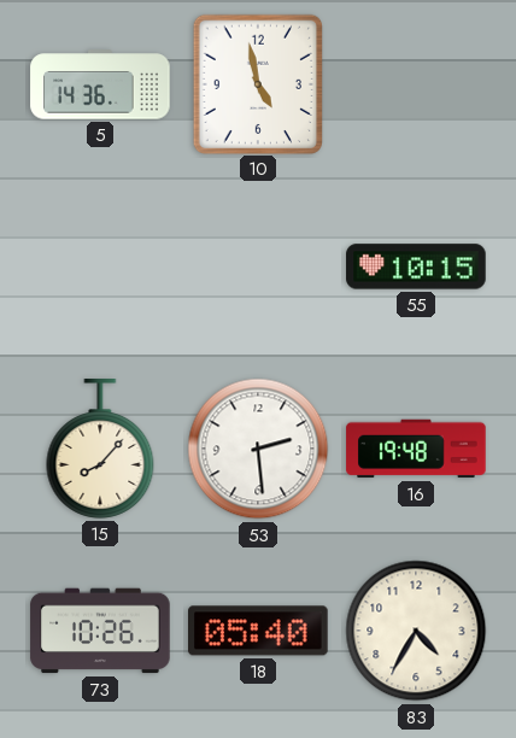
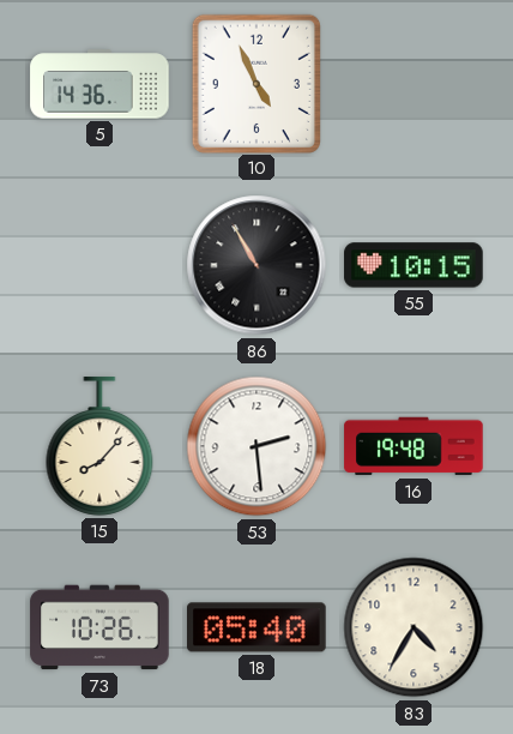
10: 4:58 -> 4:56 (255, 83)
86: none -> 10:55 (256, 265)
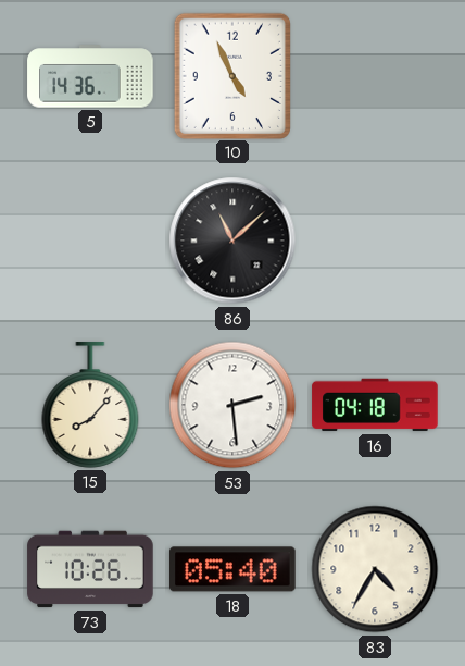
86: 10:55 -> 11:08 (232, 240)
55: 10:15 -> none (414, 265)
16: 19:48 -> 04:18 (375, 405)
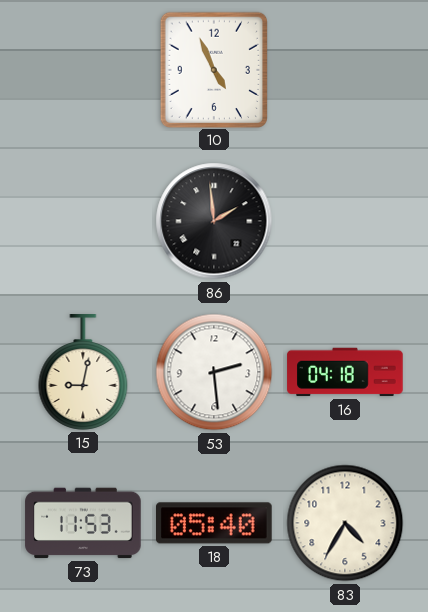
5: 14:36 -> none (90, 76)
86: 11:08 -> 1:59 (214, 221)
15: 8:07 -> 9:02 (83, 372)
73: 10:26 -> 11:53 (83, 523)
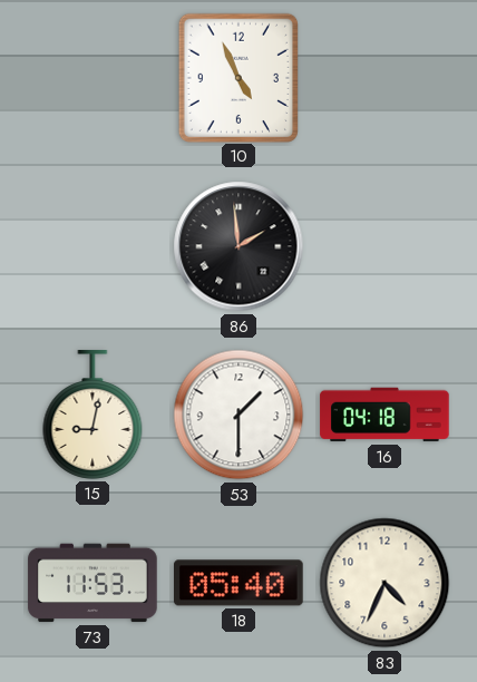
53: 2:29 -> 1:30 (238, 415)
83: 4:35 -> 4:34 (384, 583)
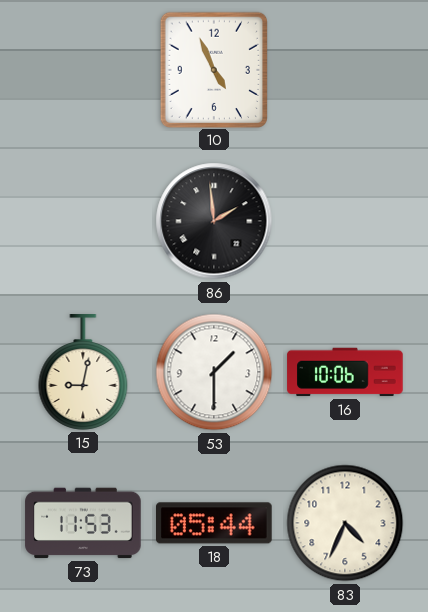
16: 04:18 -> 10:06 (345, 372)
18: 05:40 -> 05:44 (215, 523)
